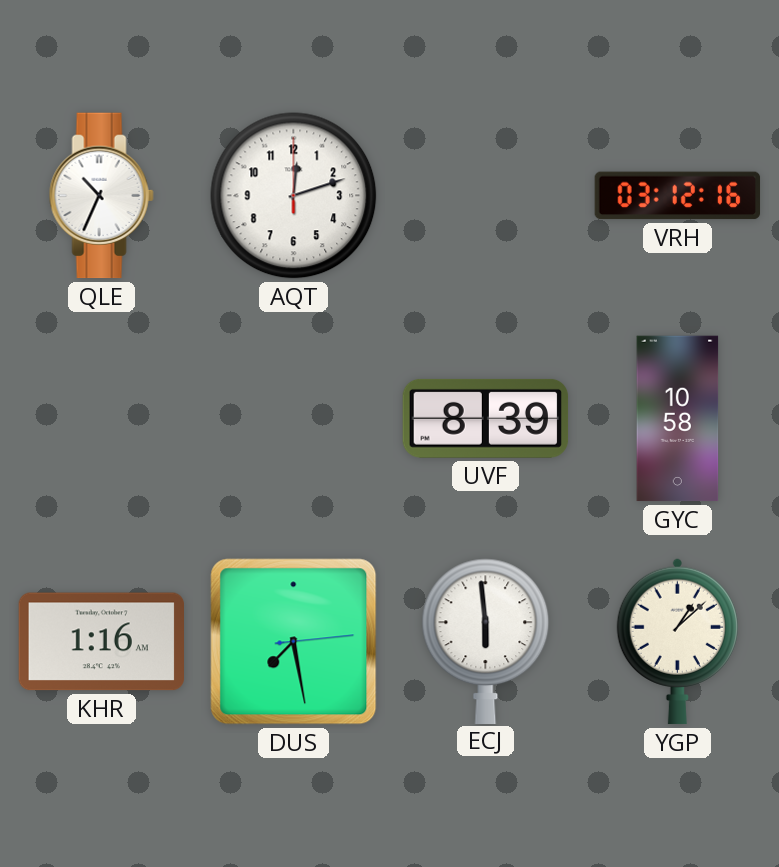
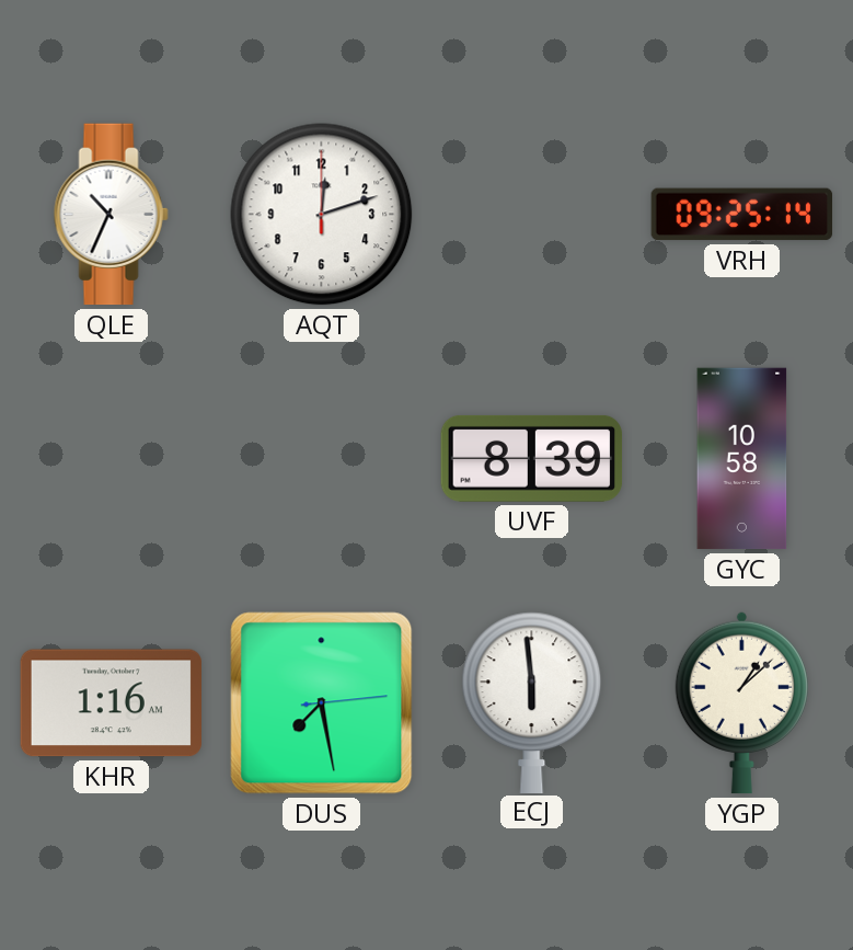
VRH: 03:12 -> 09:25 (742, 215)
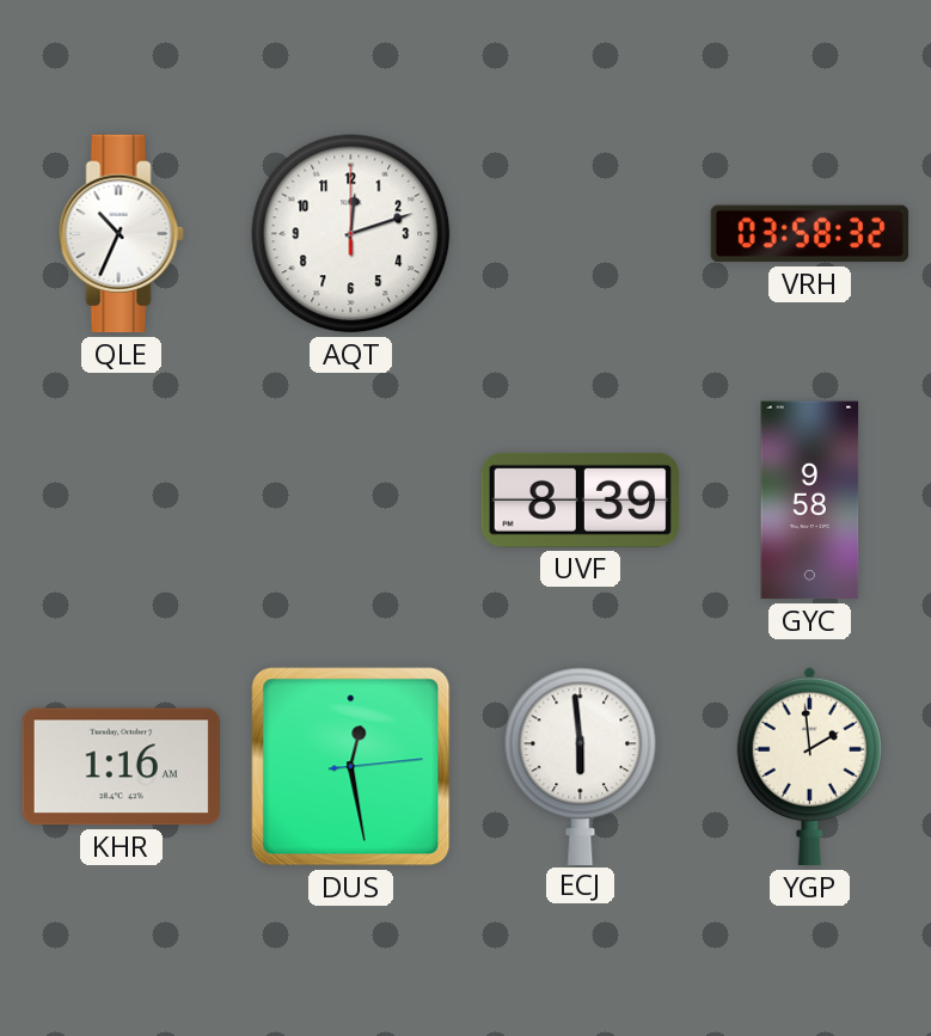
VRH: 09:25 -> 03:58 (810, 234)
GYC: 10:58 -> 9:58 (810, 501)
DUS: 7:28 -> 12:28 (351, 767)
YGP: 1:08 -> 1:59 (809, 766)
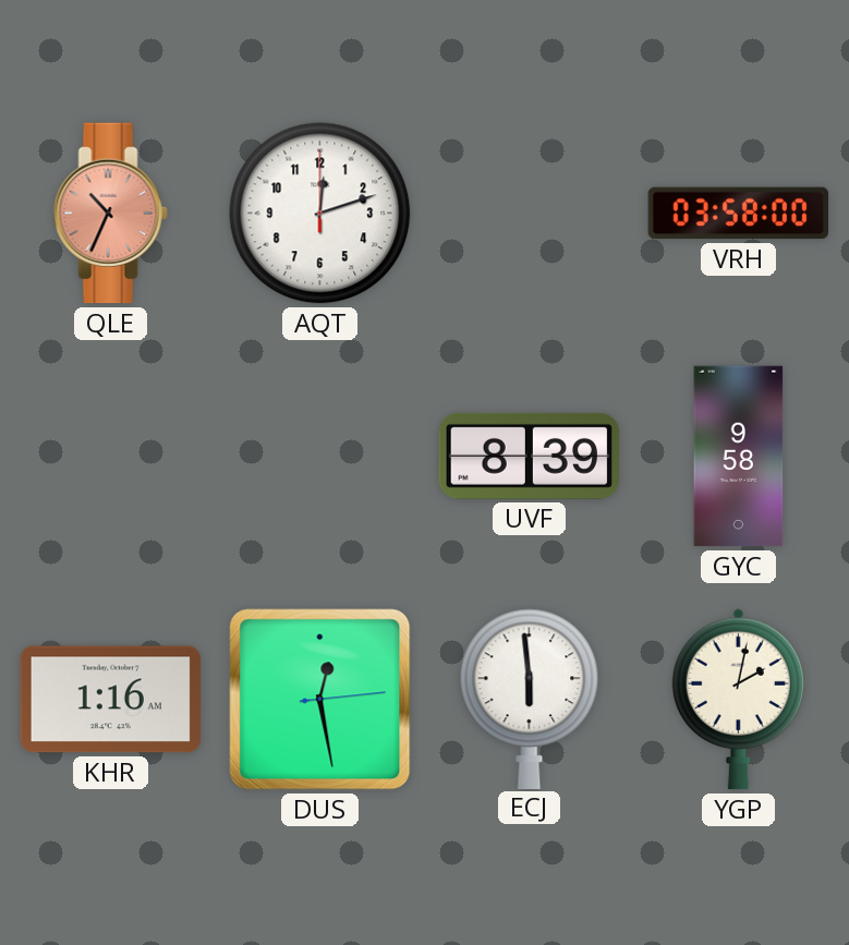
QLE dial: white -> salmon (110, 214)
VRH: 03:58:32 -> 03:58:00 (739, 214)
YGP: 1:59 -> 2:02 (738, 699)
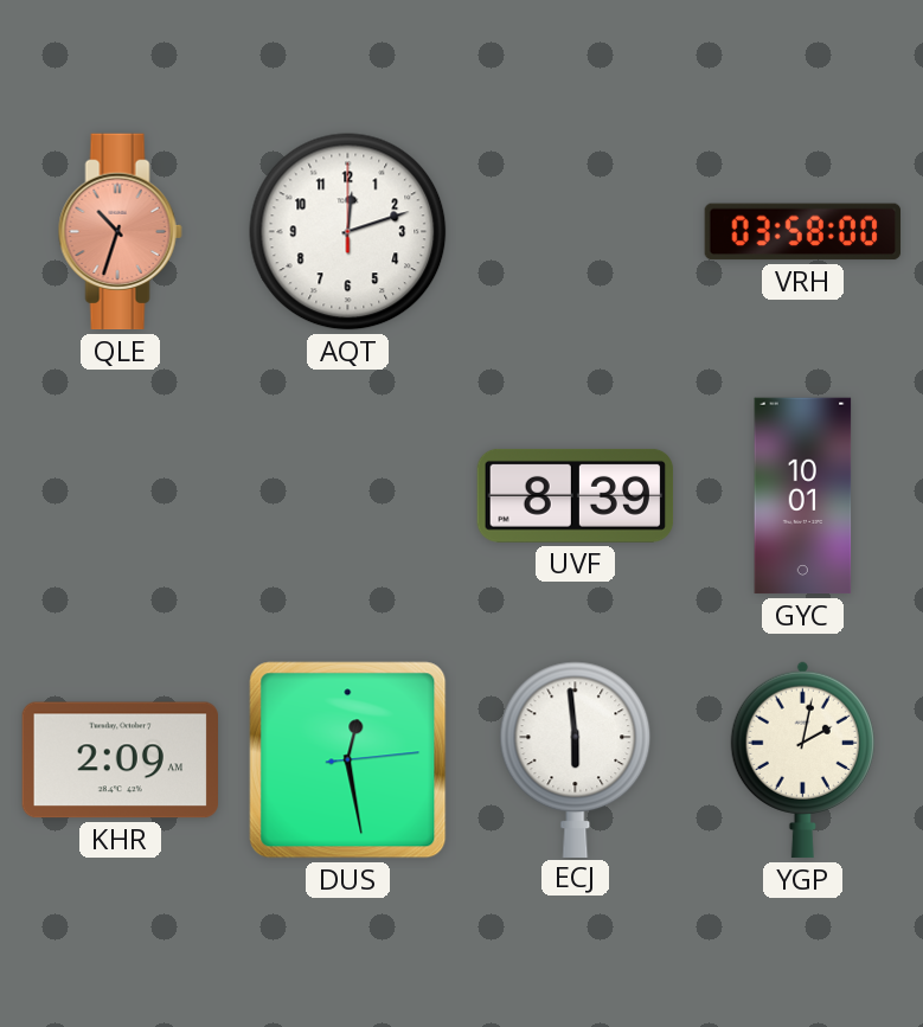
QLE: 10:34 -> 10:33 (120, 232)
GYC: 9:58 -> 10:01 (803, 496)
KHR: 1:16 -> 2:09 (120, 760)
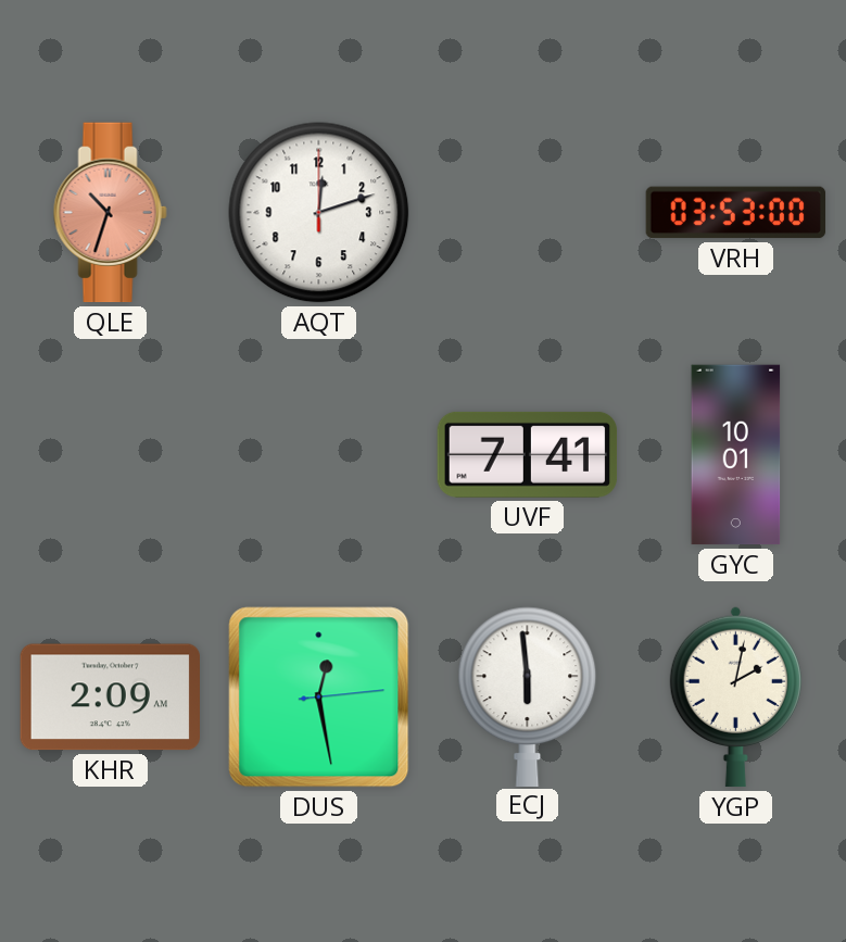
VRH: 03:58 -> 03:53 (736, 213)
UVF: 8:39 -> 7:41 (528, 454)
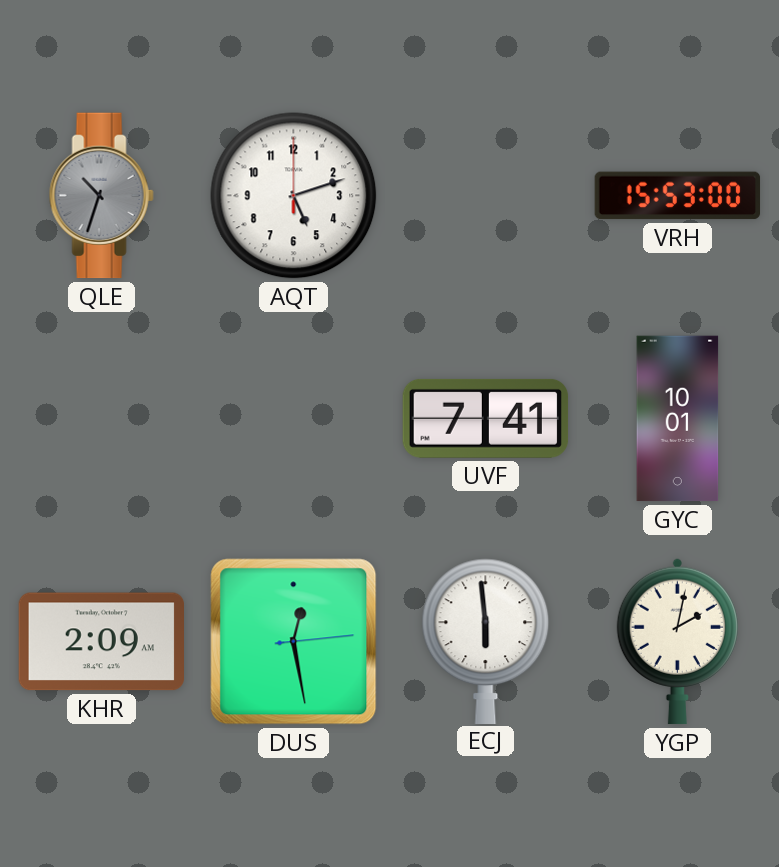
QLE dial: salmon -> grey (101, 196)
AQT: 12:12 -> 5:12 (294, 196)
VRH: 03:53 -> 15:53 (678, 196)
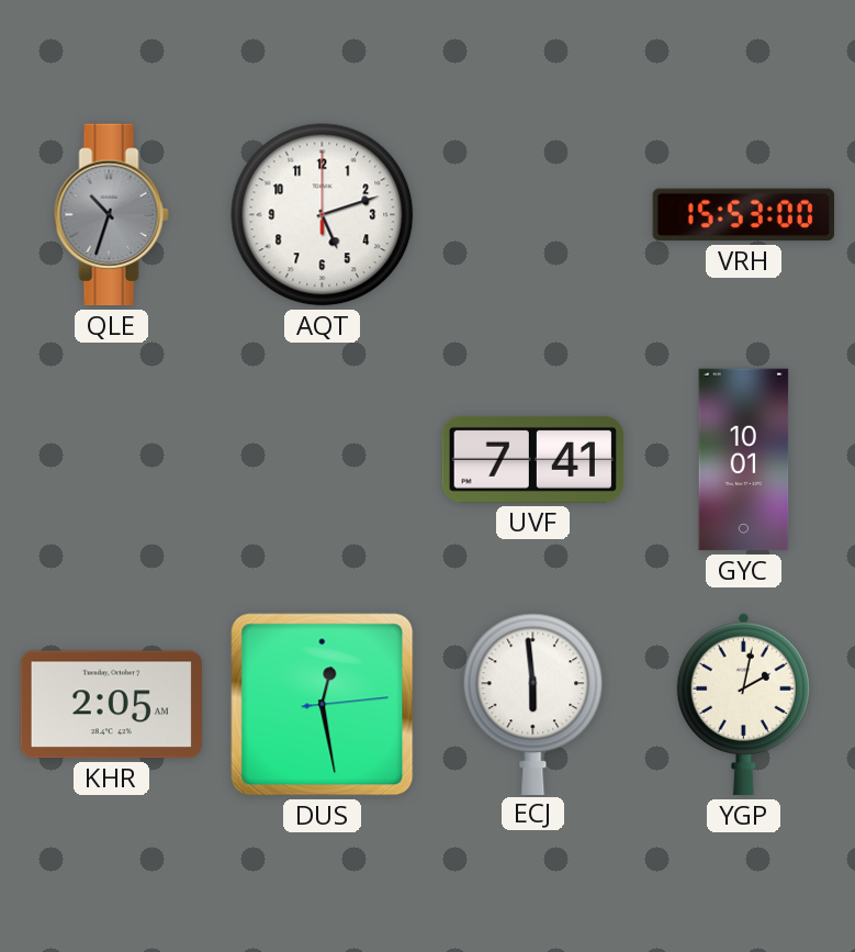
KHR: 2:09 -> 2:05 (111, 705)
